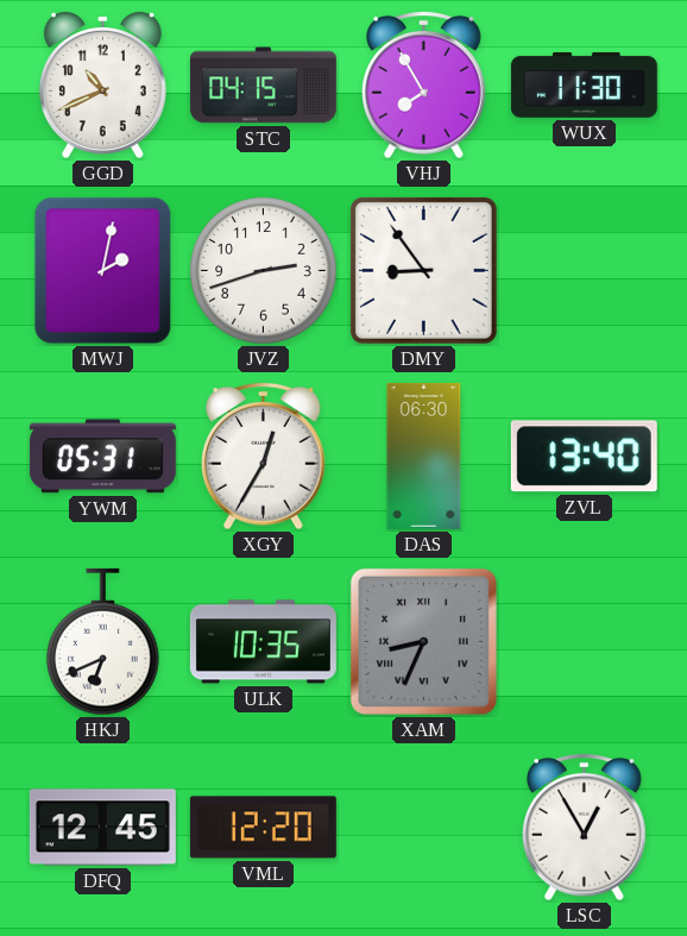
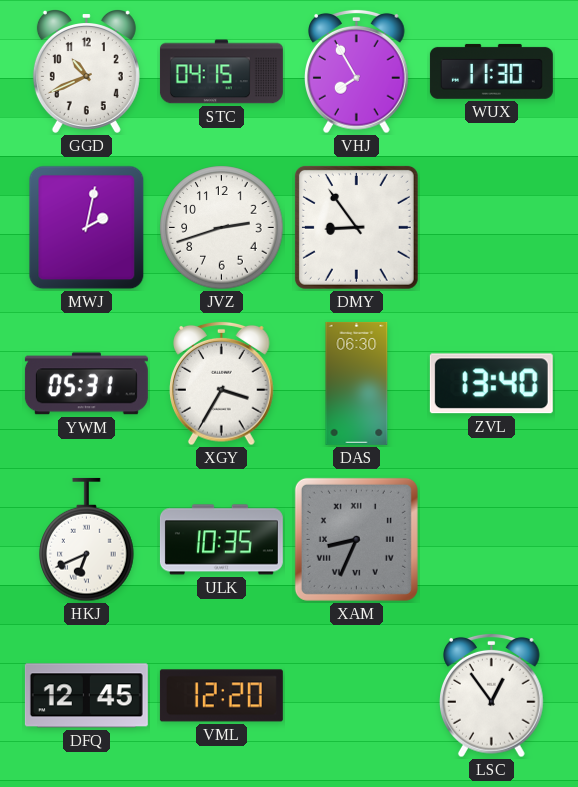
XGY: 12:35 -> 3:35 (222, 383)
LSC: 12:55 -> 12:54 (492, 695)
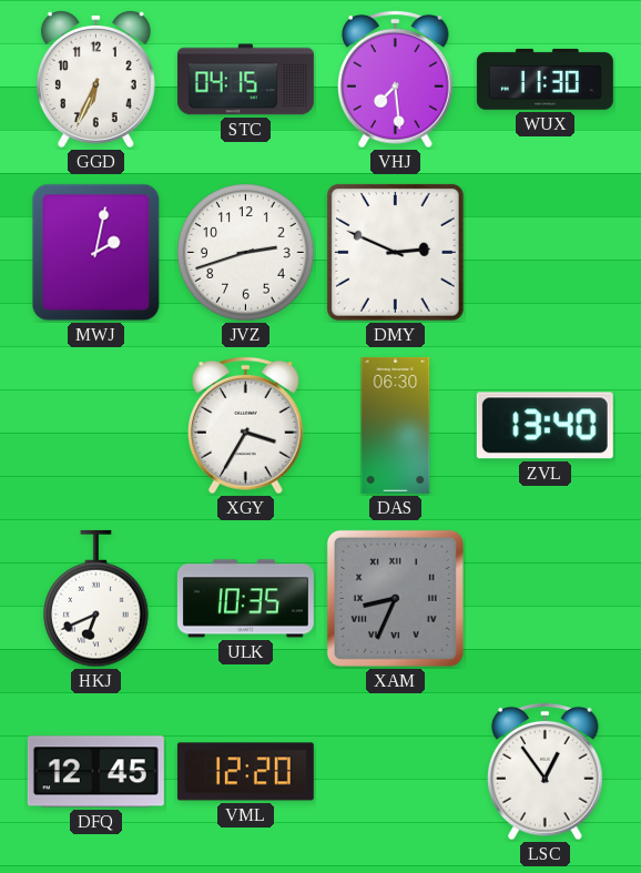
GGD: 10:41 -> 6:34 (95, 80)
VHJ: 7:55 -> 7:29 (396, 79)
DMY: 8:54 -> 2:49 (395, 252)
YWM: 05:31 -> none (86, 384)
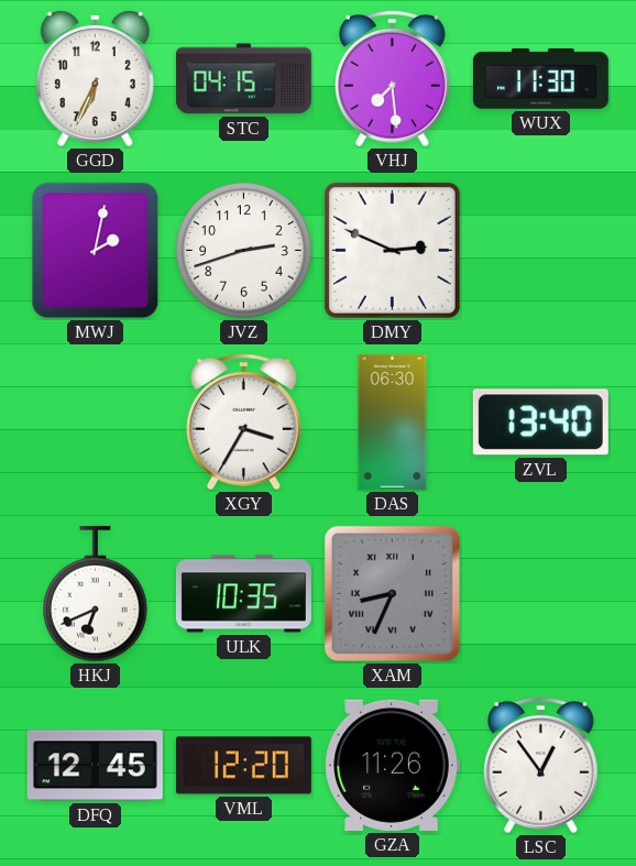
GZA: none -> 11:26 (392, 765)
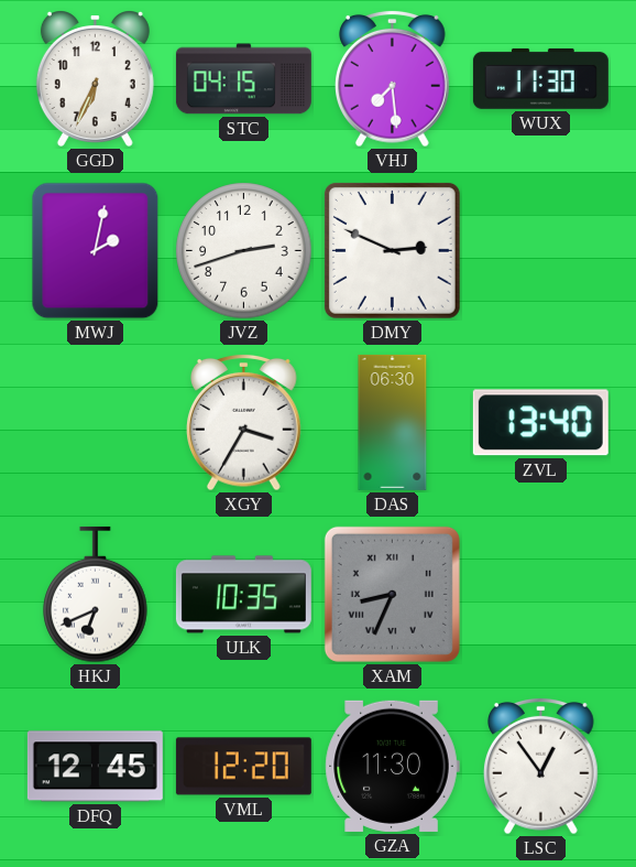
GZA: 11:26 -> 11:30 (392, 766)
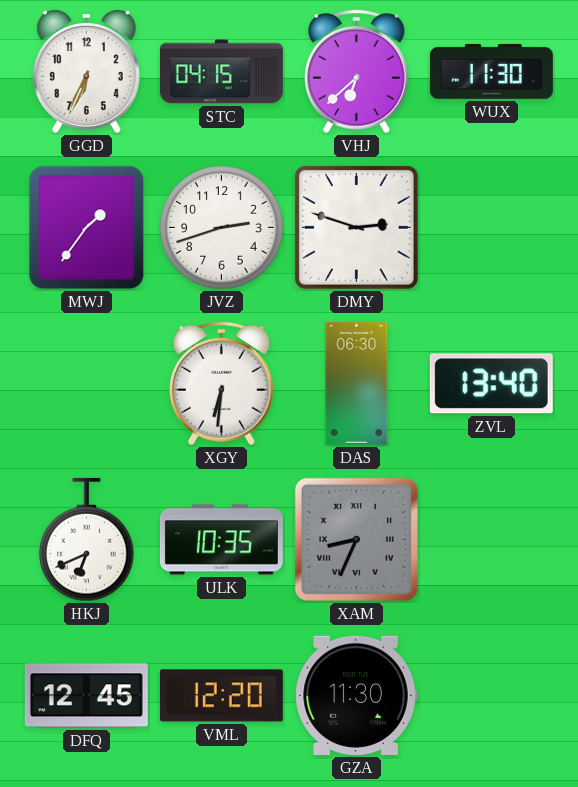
VHJ: 7:29 -> 6:38 (357, 71)
MWJ: 2:02 -> 1:36 (87, 228)
DMY: 2:49 -> 2:48 (356, 227)
XGY: 3:35 -> 6:31 (222, 383)
LSC: 12:54 -> none (541, 766)
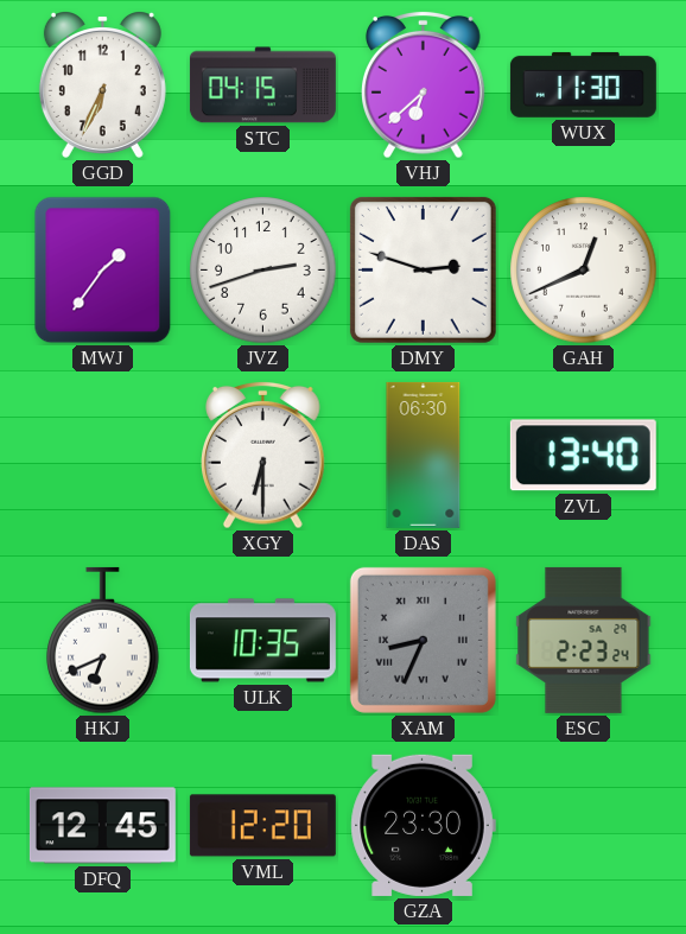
GAH: none -> 12:41 (584, 271)
XGY: 6:31 -> 6:30 (263, 455)
ESC: none -> 2:23 (584, 640)
GZA: 11:30 -> 23:30 (423, 825)
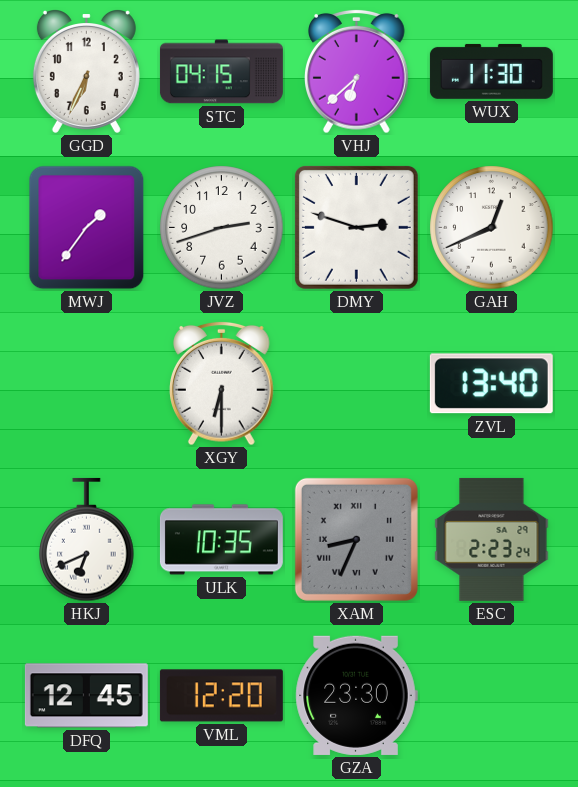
DAS: 06:30 -> none (424, 455)
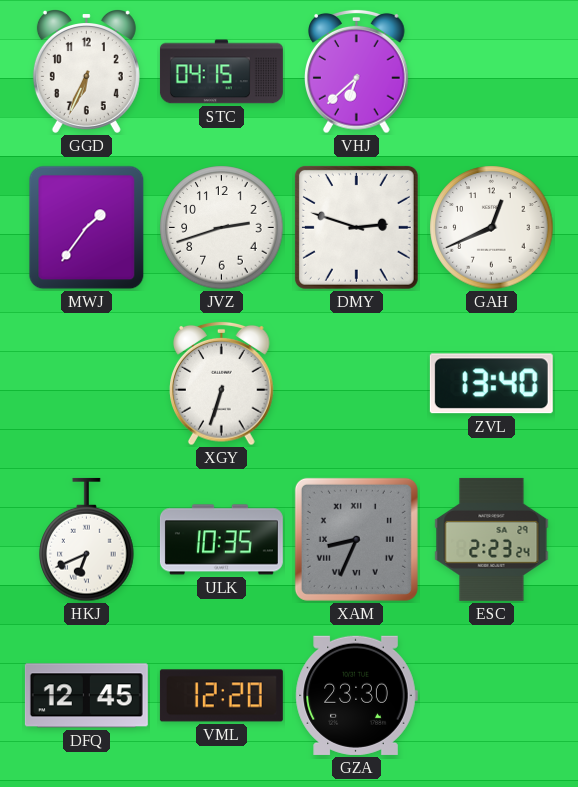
WUX: 11:30 -> none (491, 71)
XGY: 6:30 -> 6:33 (222, 383)
